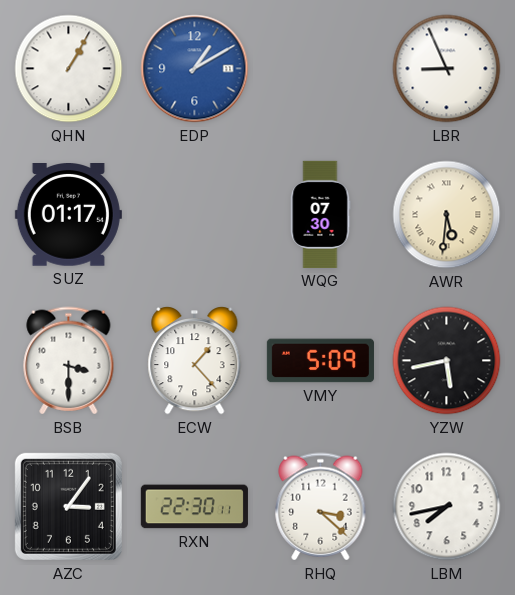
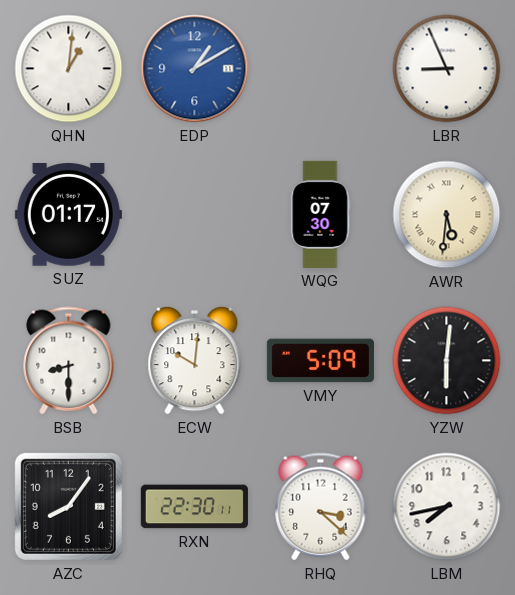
QHN: 1:05 -> 1:01 (69, 69)
BSB: 3:30 -> 8:30 (69, 361)
ECW: 1:23 -> 10:01 (195, 361)
YZW: 5:43 -> 6:01 (447, 361)
AZC: 3:06 -> 8:06 (68, 506)
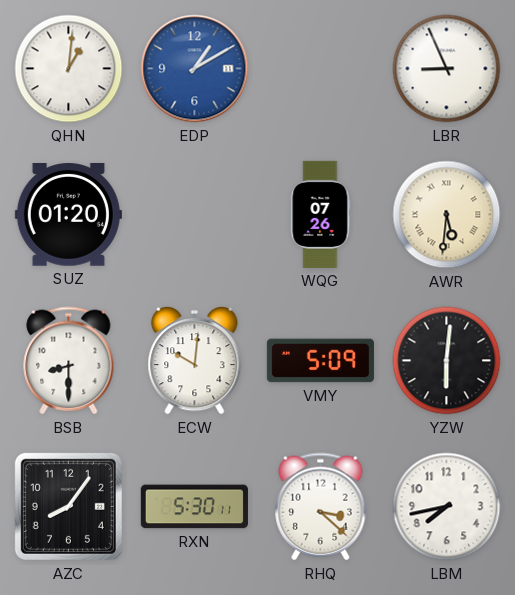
SUZ: 01:17 -> 01:20 (68, 215)
WQG: 07:30 -> 07:26 (321, 214)
RXN: 22:30 -> 5:30 (194, 507)
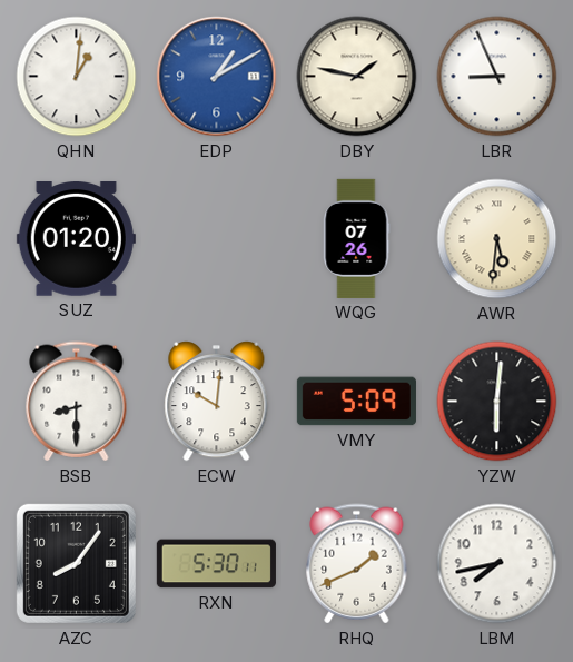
DBY: none -> 1:47 (357, 77)
RHQ: 3:22 -> 1:41 (357, 564)
